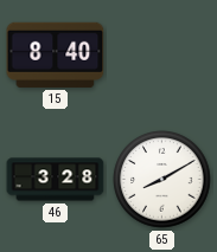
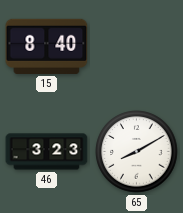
46: 3:28 -> 3:23 (47, 152)
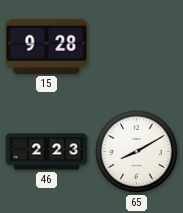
15: 8:40 -> 9:28 (47, 46)
46: 3:23 -> 2:23 (47, 152)
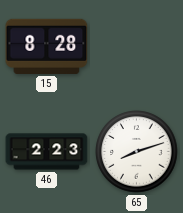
15: 9:28 -> 8:28 (47, 46)
65: 8:10 -> 8:12 (137, 152)
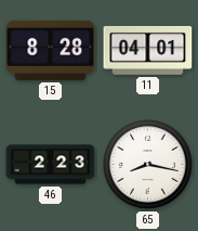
11: none -> 04:01 (148, 50)
65: 8:12 -> 8:17 (148, 165)
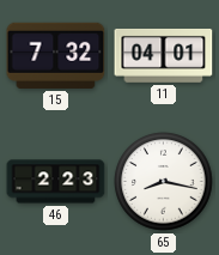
15: 8:28 -> 7:32 (56, 55)
